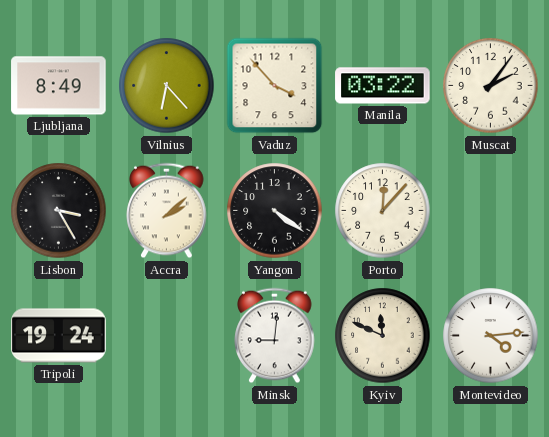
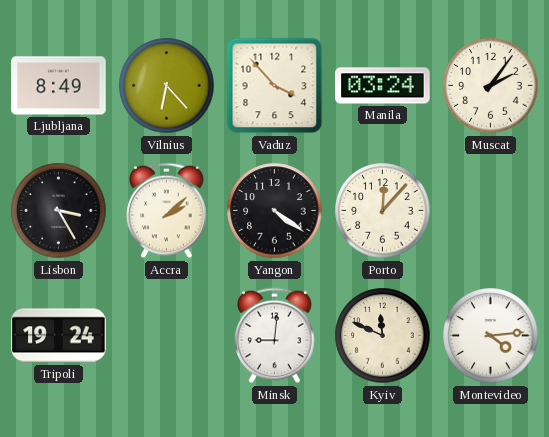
Manila: 03:22 -> 03:24 (383, 86)
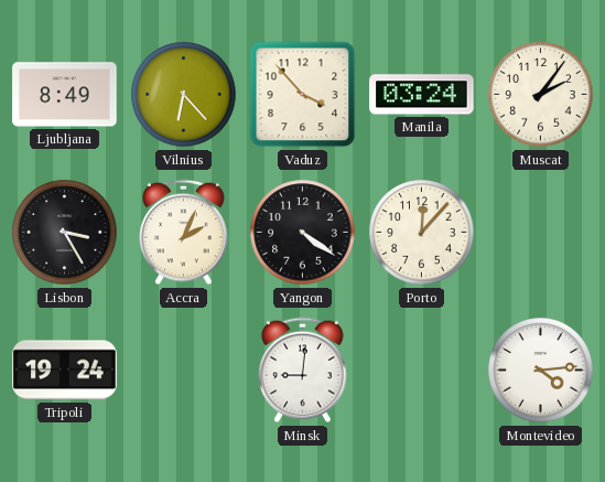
Accra: 2:08 -> 2:04 (184, 233)
Kyiv: 11:49 -> none (383, 336)
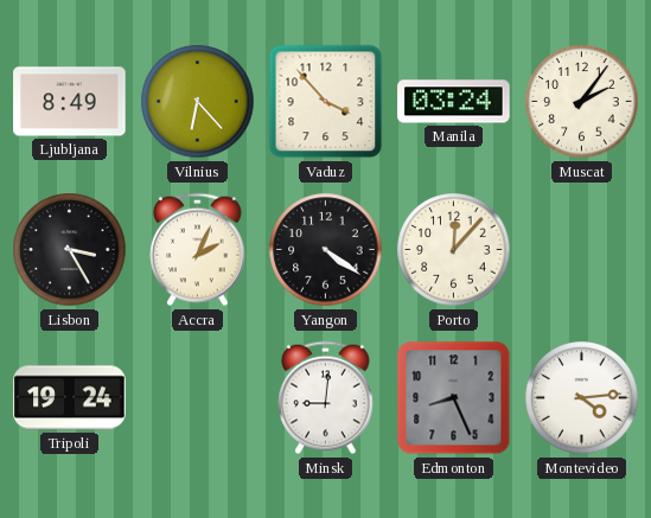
Edmonton: none -> 8:26 (454, 398)
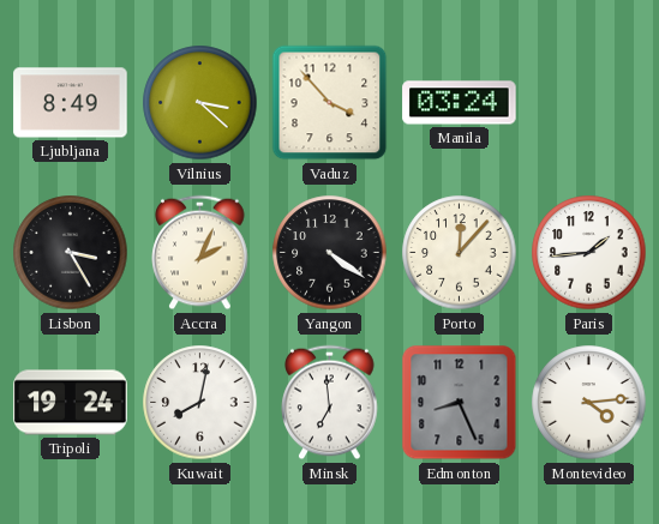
Vilnius: 6:23 -> 3:22 (200, 103)
Muscat: 2:06 -> none (582, 102)
Paris: none -> 1:44 (589, 253)
Kuwait: none -> 8:02 (200, 403)
Minsk: 9:01 -> 6:59 (330, 403)
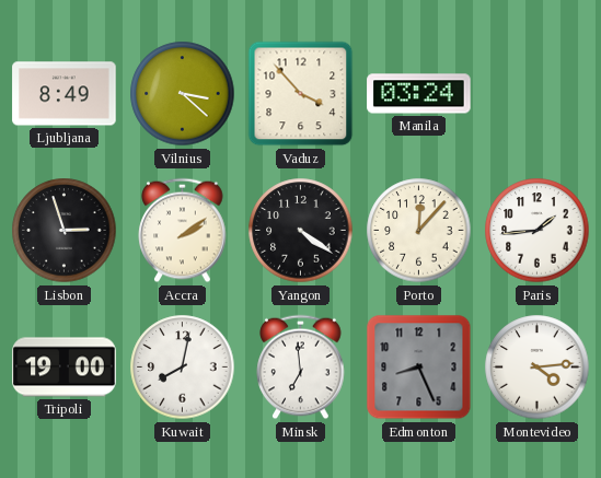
Lisbon: 3:25 -> 2:57 (65, 231)
Accra: 2:04 -> 2:09 (183, 231)
Tripoli: 19:24 -> 19:00 (65, 368)
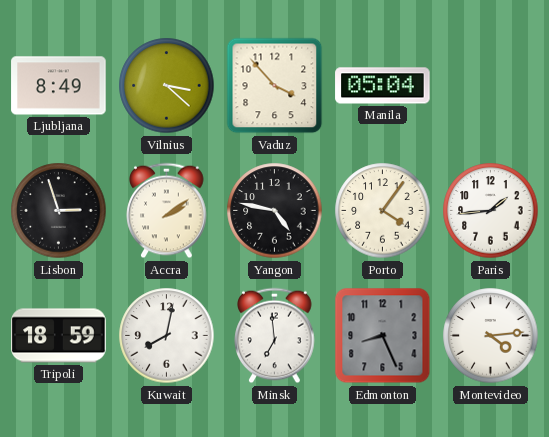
Manila: 03:24 -> 05:04 (383, 86)
Yangon: 4:21 -> 4:47 (275, 211)
Porto: 12:07 -> 4:06 (383, 211)
Tripoli: 19:00 -> 18:59 (59, 336)
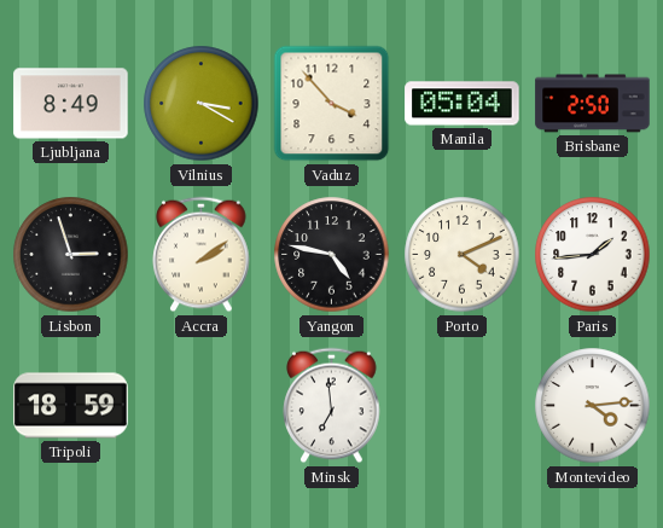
Vilnius: 3:22 -> 3:20 (202, 104)
Brisbane: none -> 2:50 (593, 104)
Porto: 4:06 -> 4:11 (463, 255)
Kuwait: 8:02 -> none (167, 336)
Edmonton: 8:26 -> none (383, 336)
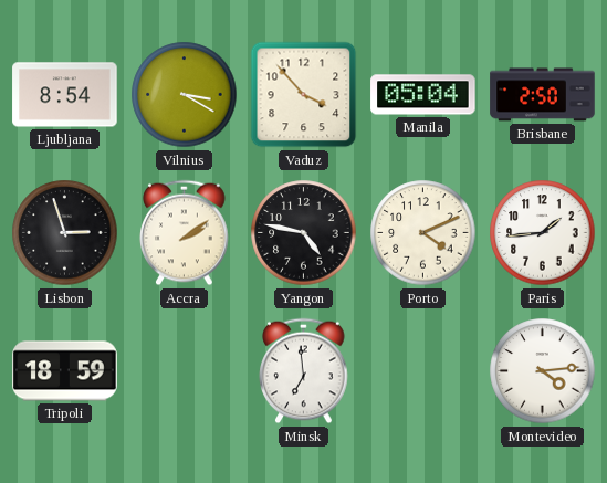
Ljubljana: 8:49 -> 8:54 (65, 95)
